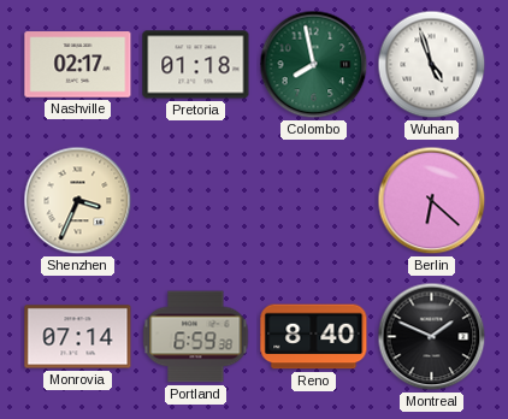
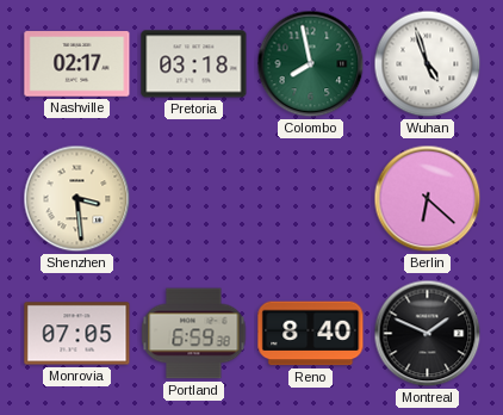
Pretoria: 01:18 -> 03:18 (194, 64)
Shenzhen: 3:34 -> 3:29 (77, 199)
Monrovia: 07:14 -> 07:05 (77, 334)
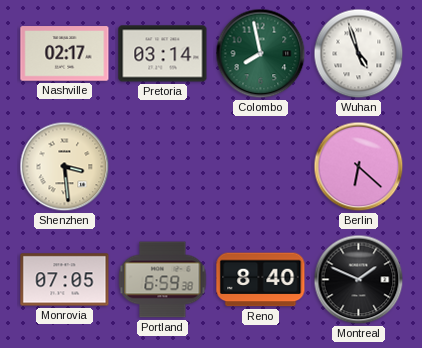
Pretoria: 03:18 -> 03:14 (163, 54)
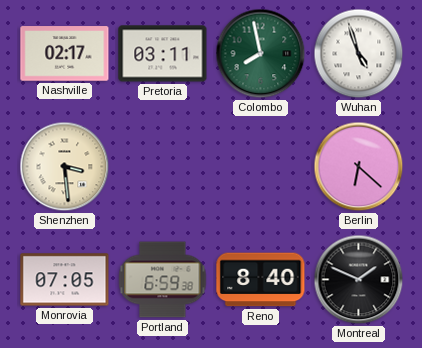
Pretoria: 03:14 -> 03:11 (163, 54)
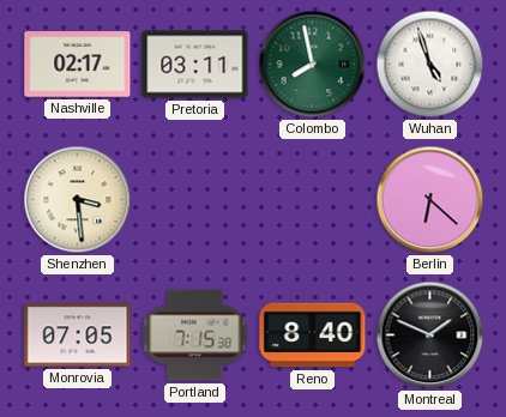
Portland: 6:59 -> 7:15 (195, 336)
